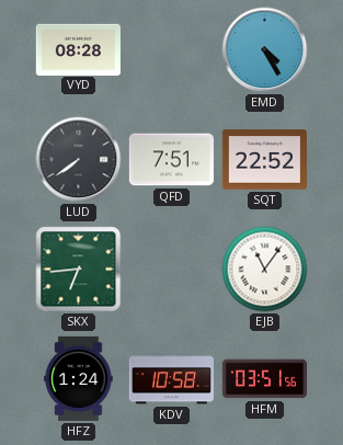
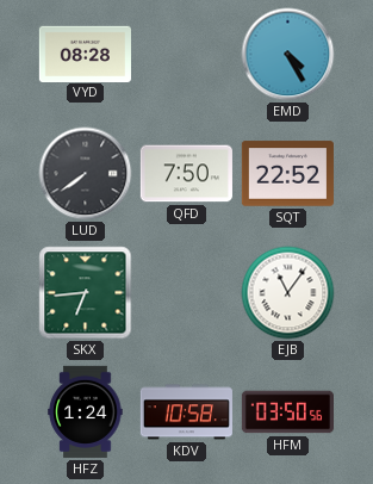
QFD: 7:51 -> 7:50 (186, 174)
HFM: 03:51 -> 03:50 (287, 412)
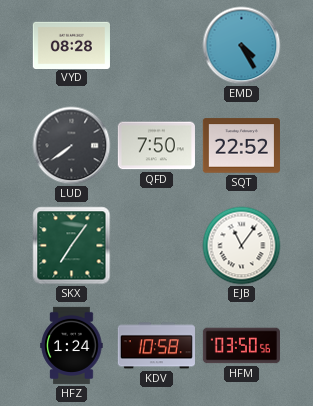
SKX: 6:44 -> 7:06 (72, 246)
